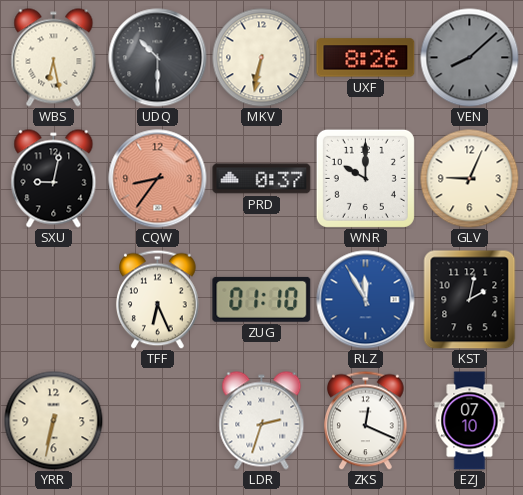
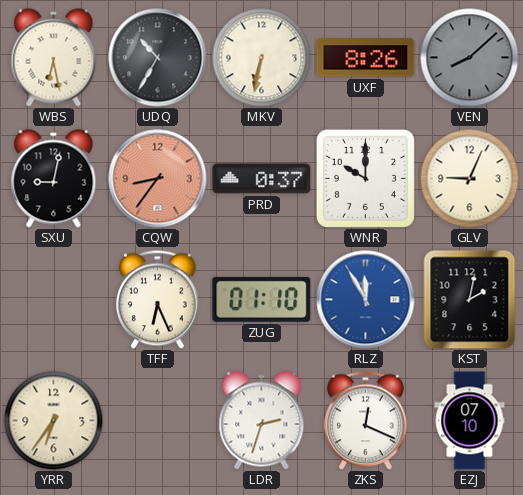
UDQ: 10:30 -> 10:35 (158, 58)
YRR: 6:32 -> 6:36 (54, 421)
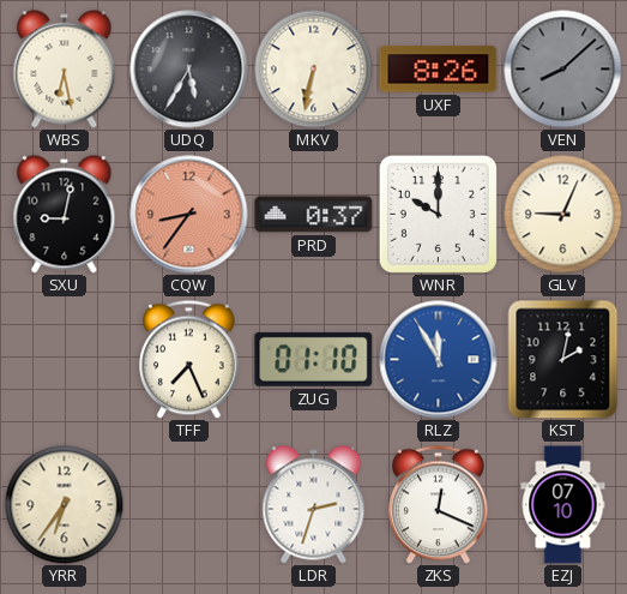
UDQ: 10:35 -> 5:35 (189, 70)
TFF: 6:26 -> 7:26 (189, 359)
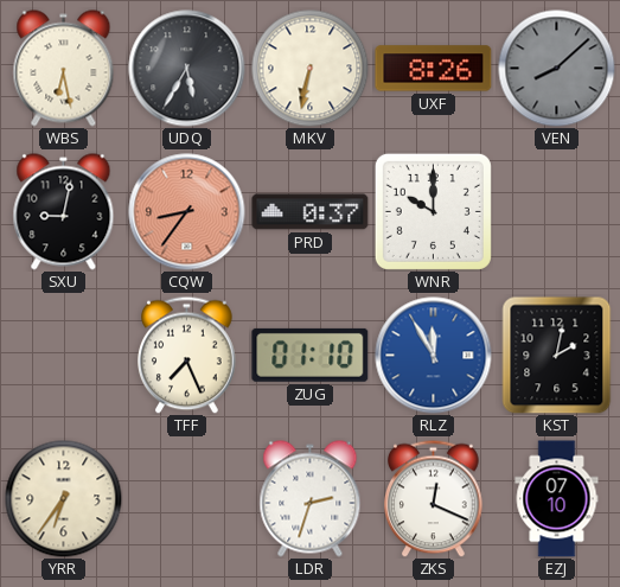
GLV: 9:04 -> none (563, 215)
